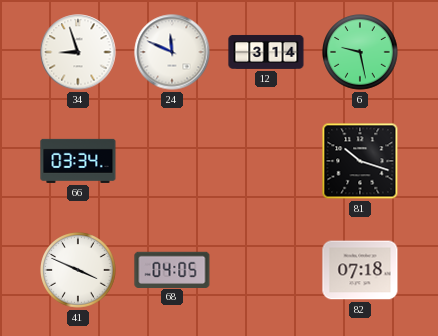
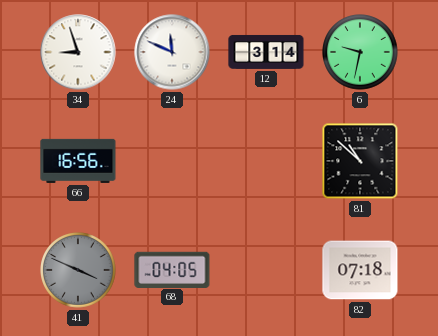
6: 9:28 -> 9:32 (360, 52)
66: 03:34 -> 16:56 (78, 161)
81: 10:18 -> 10:52 (360, 161)
41 dial: white -> grey (78, 270)
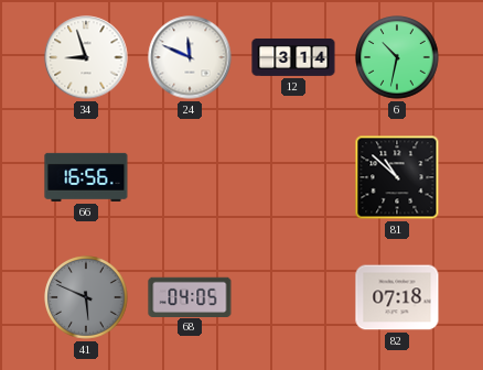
6: 9:32 -> 10:32 (397, 57)
41: 3:49 -> 5:49 (86, 297)
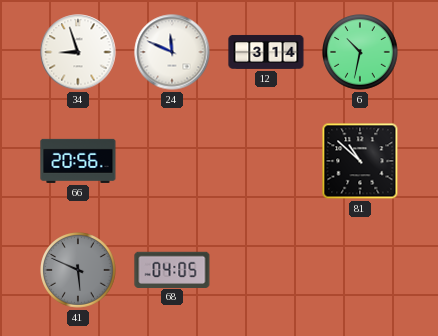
66: 16:56 -> 20:56 (78, 161)
82: 07:18 -> none (397, 297)
